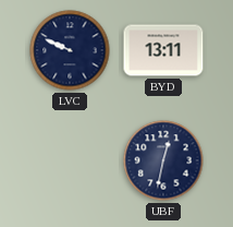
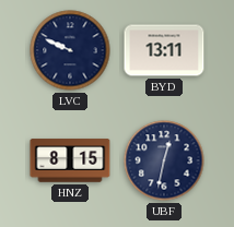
HNZ: none -> 8:15 (70, 160)
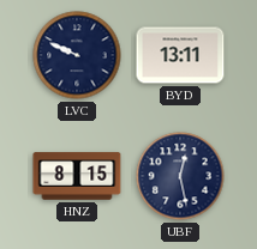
UBF: 12:32 -> 12:28 (180, 176)
